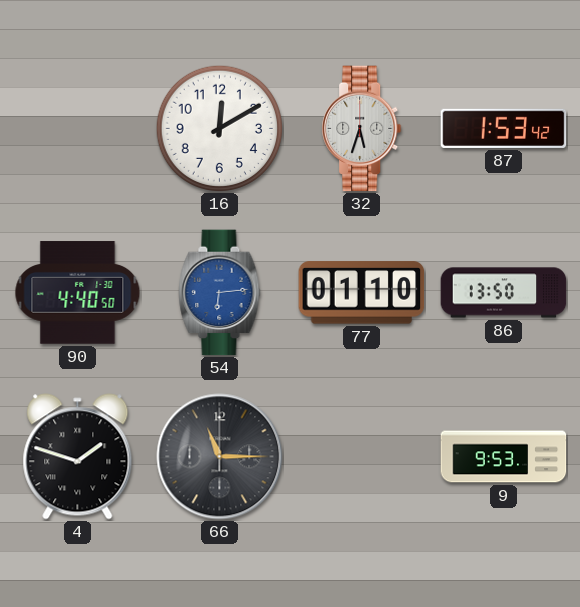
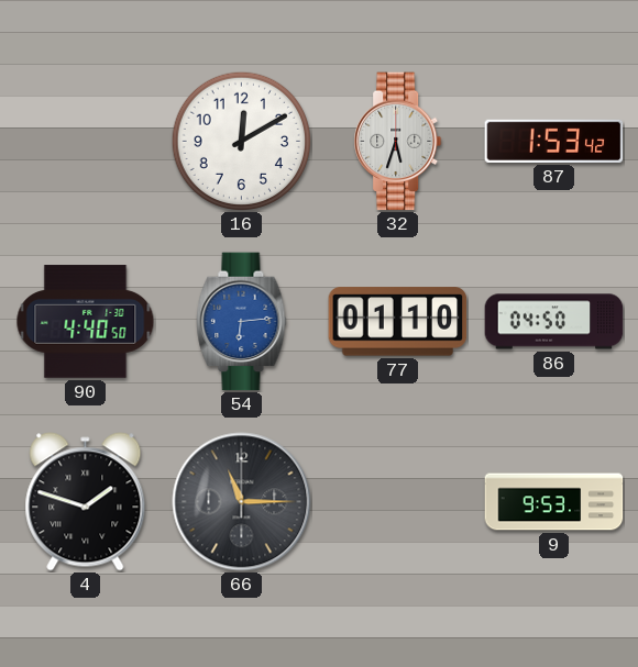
86: 13:50 -> 04:50 (554, 322)
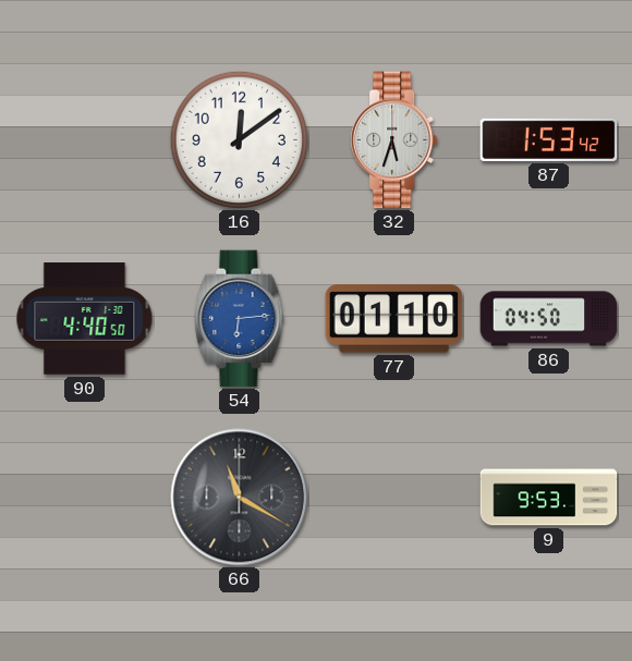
16: 12:10 -> 12:09 (239, 139)
4: 1:48 -> none (86, 502)
66: 11:15 -> 11:20 (240, 498)
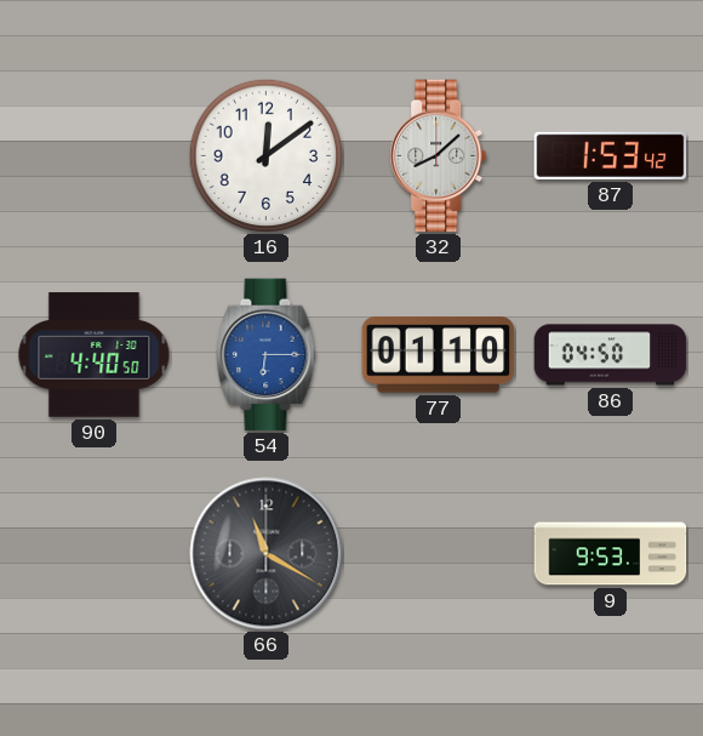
32: 5:33 -> 8:08 (439, 156)
54: 6:14 -> 6:15 (267, 355)
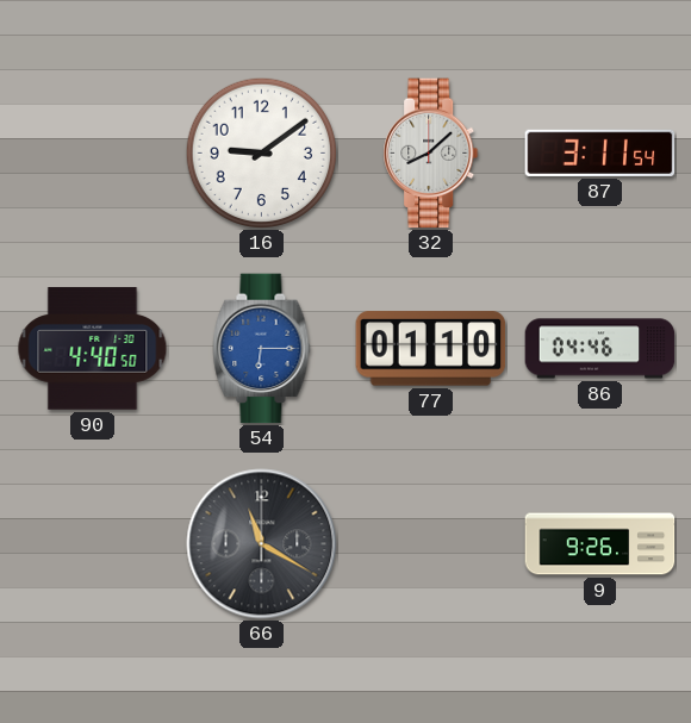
16: 12:09 -> 9:09 (261, 152)
87: 1:53 -> 3:11 (600, 152)
86: 04:50 -> 04:46 (600, 349)
9: 9:53 -> 9:26 (600, 544)
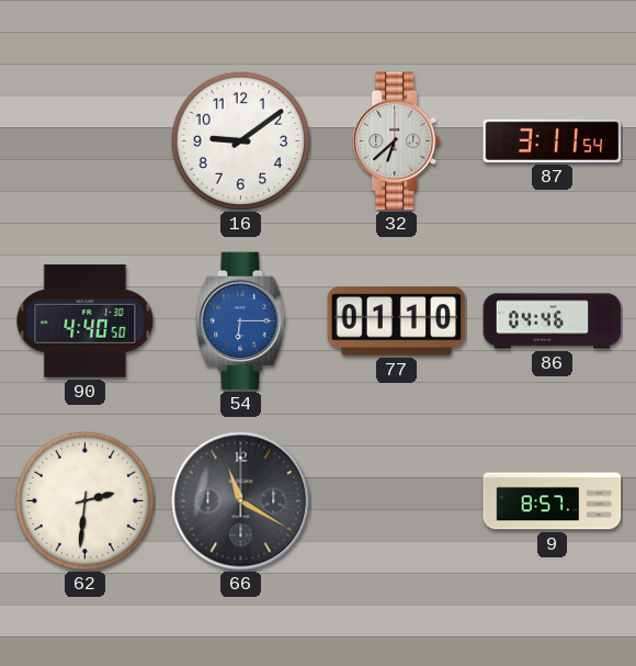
32: 8:08 -> 6:38 (397, 142)
62: none -> 2:31 (84, 500)
9: 9:26 -> 8:57 (553, 501)
